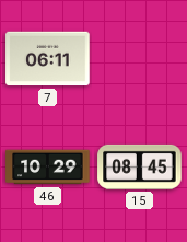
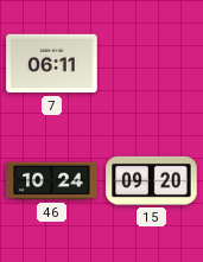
46: 10:29 -> 10:24 (52, 181)
15: 08:45 -> 09:20 (152, 180)
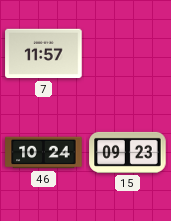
7: 06:11 -> 11:57 (44, 54)
15: 09:20 -> 09:23 (128, 152)
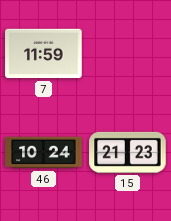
7: 11:57 -> 11:59 (44, 54)
15: 09:23 -> 21:23 (128, 152)
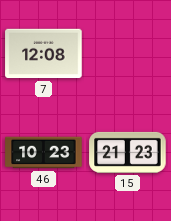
7: 11:59 -> 12:08 (44, 54)
46: 10:24 -> 10:23 (44, 153)
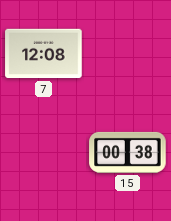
46: 10:23 -> none (44, 153)
15: 21:23 -> 00:38 (128, 152)
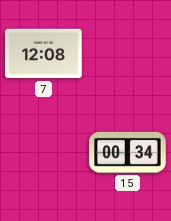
15: 00:38 -> 00:34 (128, 152)
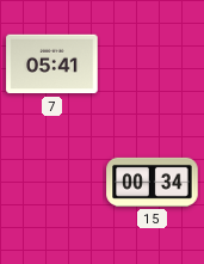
7: 12:08 -> 05:41 (52, 65)
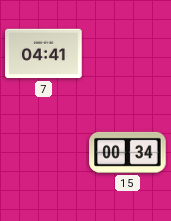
7: 05:41 -> 04:41 (44, 54)
